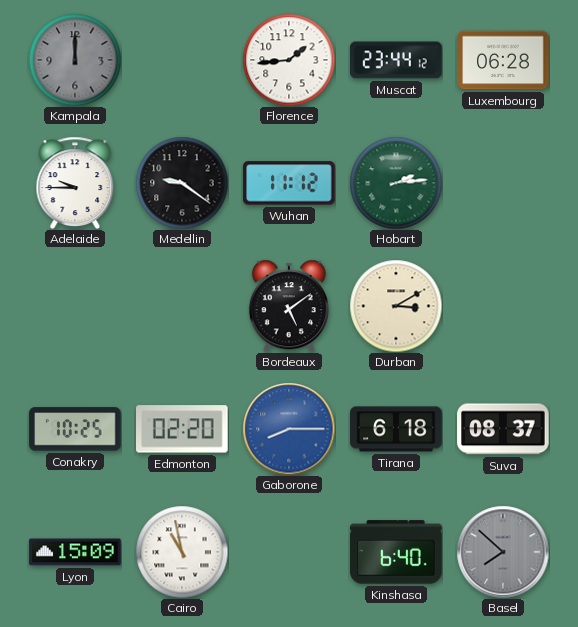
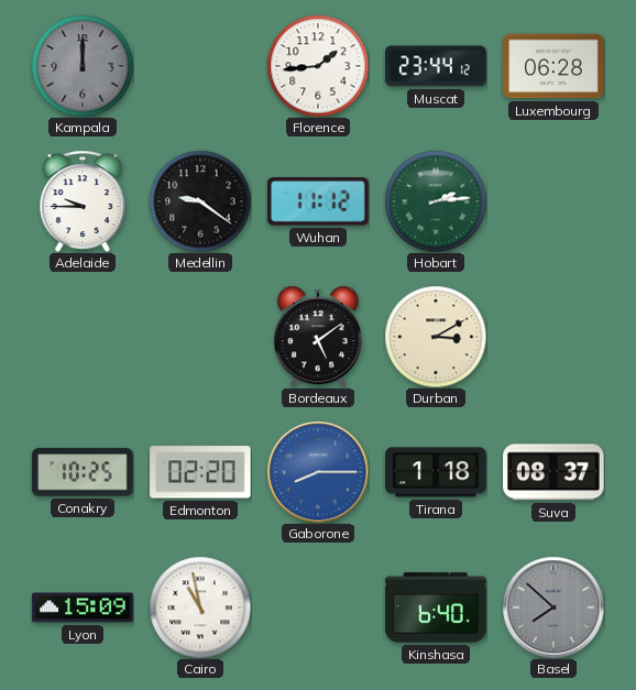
Tirana: 6:18 -> 1:18 (436, 472)
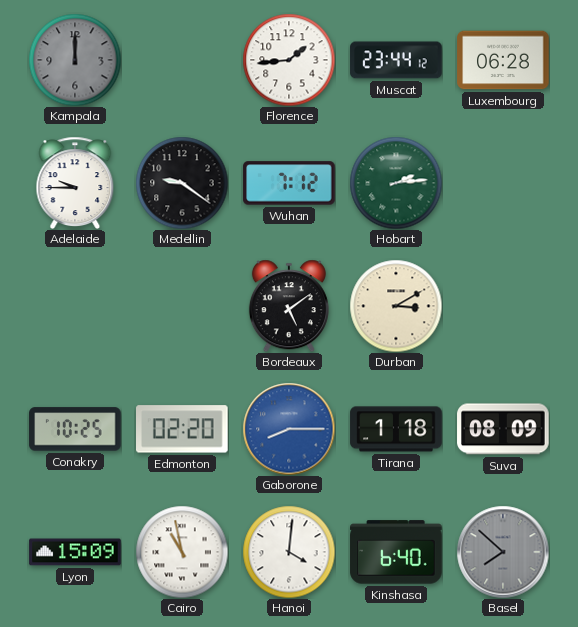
Wuhan: 11:12 -> 7:12 (289, 183)
Suva: 08:37 -> 08:09 (503, 429)
Hanoi: none -> 4:01 (289, 552)
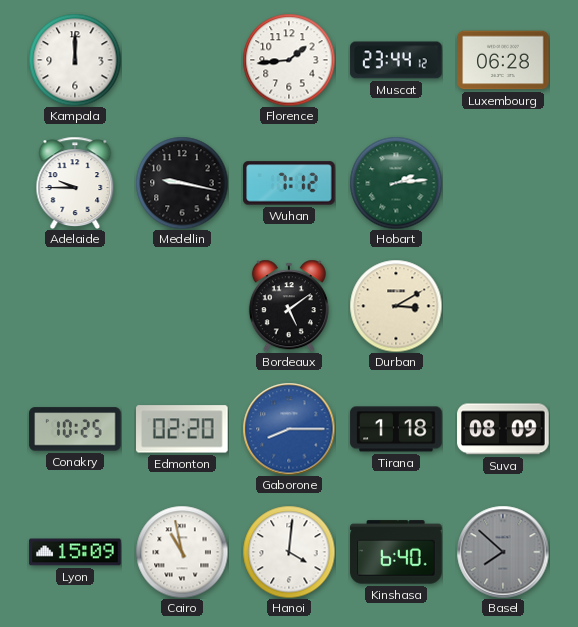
Kampala dial: grey -> white (75, 60)
Medellin: 9:21 -> 9:17 (182, 183)
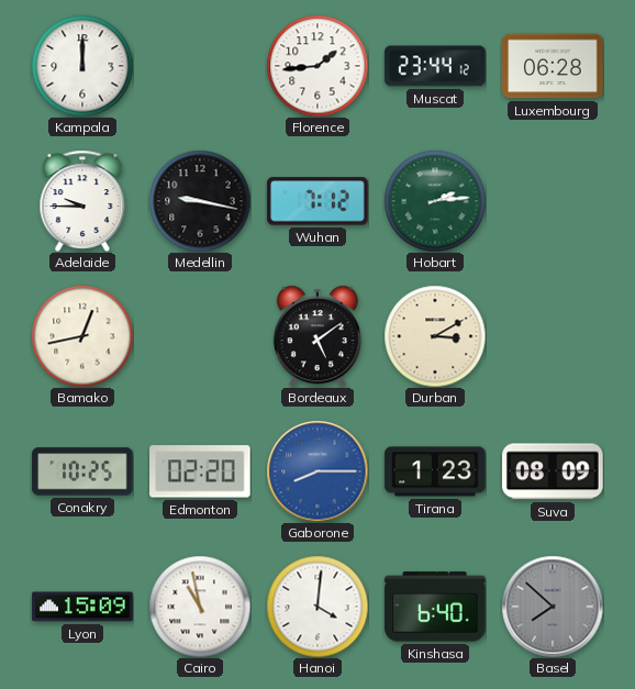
Bamako: none -> 12:43 (82, 336)
Tirana: 1:18 -> 1:23 (435, 471)
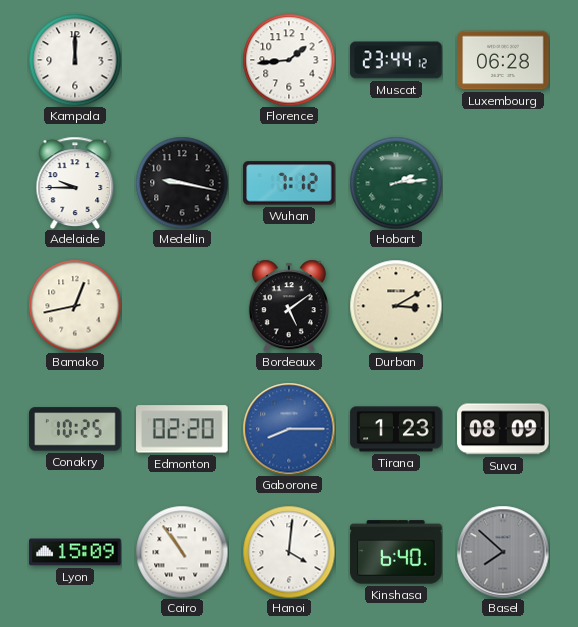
Cairo: 10:58 -> 10:54 (182, 552)
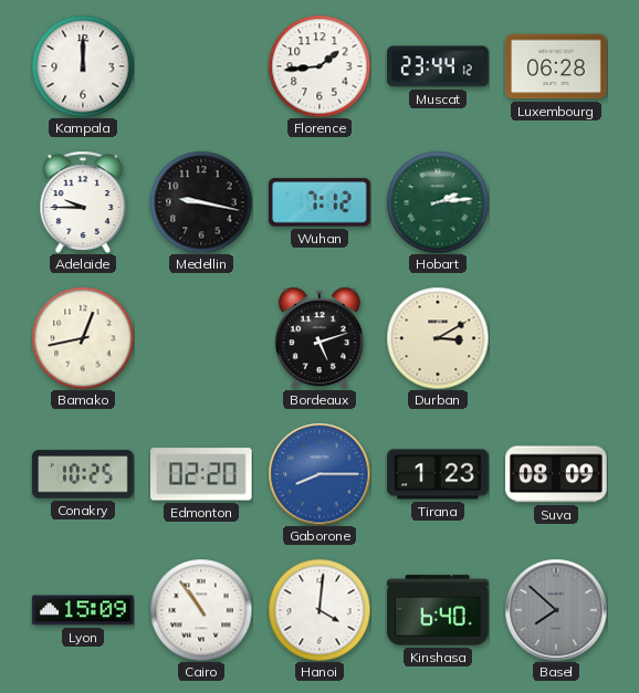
Bordeaux: 5:09 -> 5:12 (319, 338)
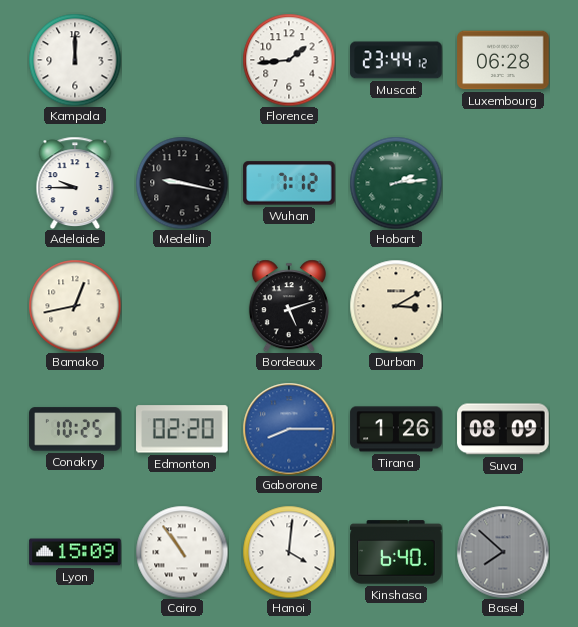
Tirana: 1:23 -> 1:26 (396, 429)
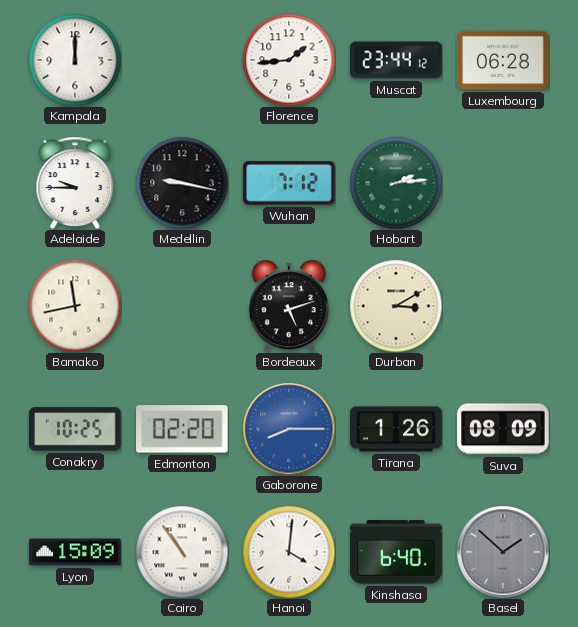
Bamako: 12:43 -> 11:43 (75, 306)
Basel: 7:52 -> 1:52 (503, 552)
